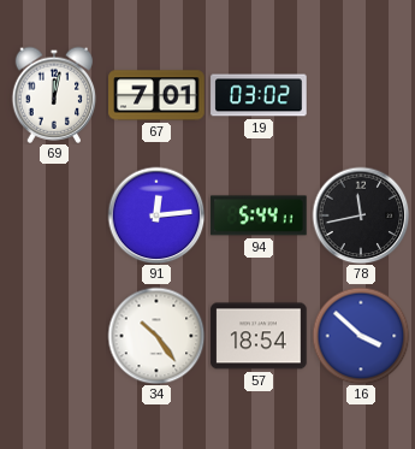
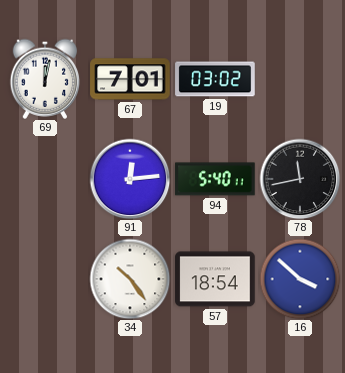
94: 5:44 -> 5:40 (215, 179)
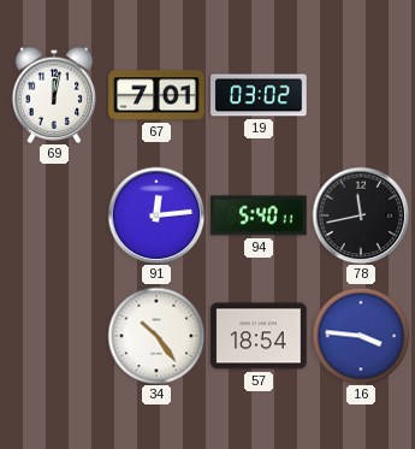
16: 3:52 -> 3:46 (361, 336)
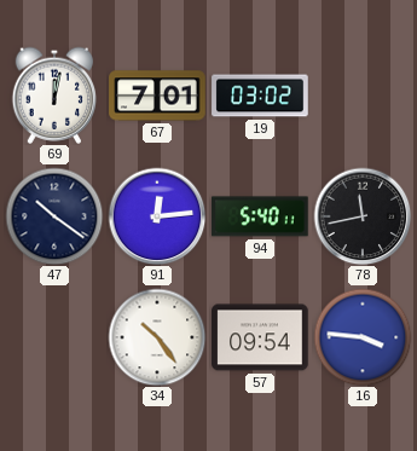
47: none -> 10:21 (54, 216)
57: 18:54 -> 09:54 (260, 337)
